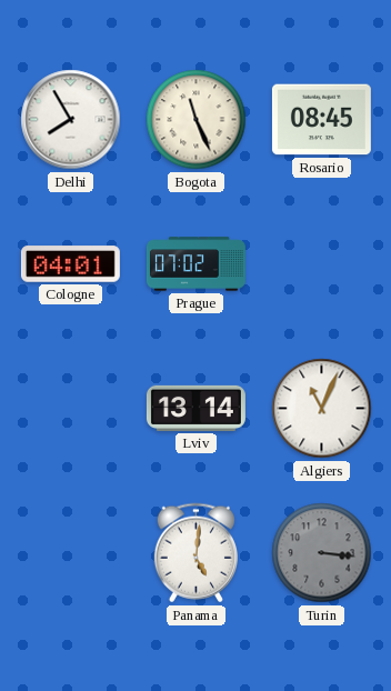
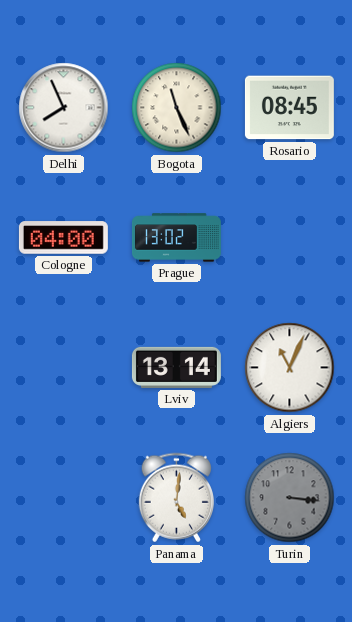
Delhi: 7:55 -> 7:56 (64, 108)
Cologne: 04:01 -> 04:00 (63, 238)
Prague: 07:02 -> 13:02 (176, 238)
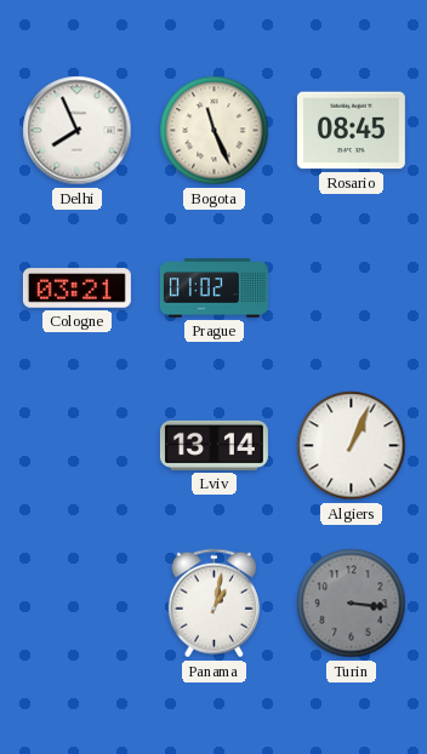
Cologne: 04:00 -> 03:21 (76, 289)
Prague: 13:02 -> 01:02 (213, 289)
Algiers: 11:04 -> 1:04 (352, 446)
Panama: 5:01 -> 1:02 (213, 604)
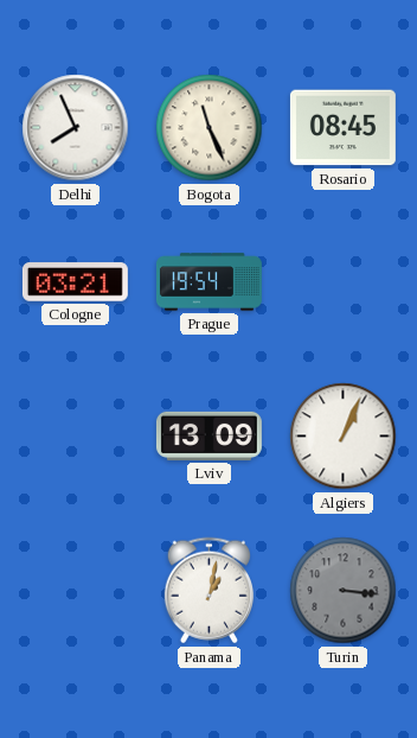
Prague: 01:02 -> 19:54 (208, 282)
Lviv: 13:14 -> 13:09 (208, 435)
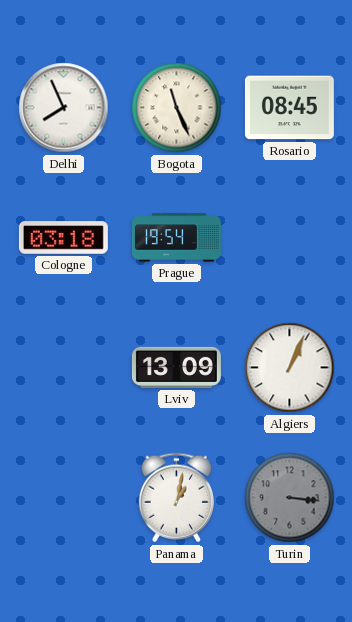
Cologne: 03:21 -> 03:18 (63, 238)
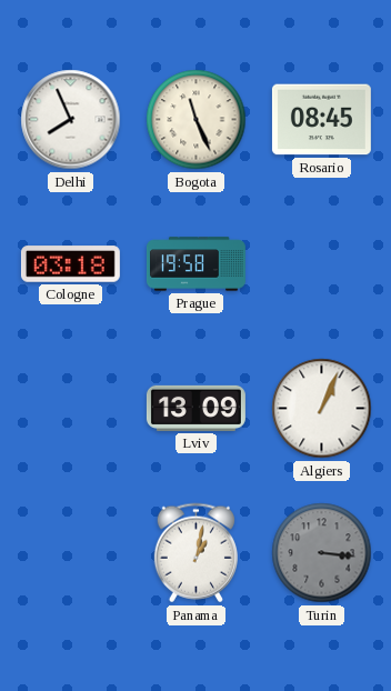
Prague: 19:54 -> 19:58 (195, 264)
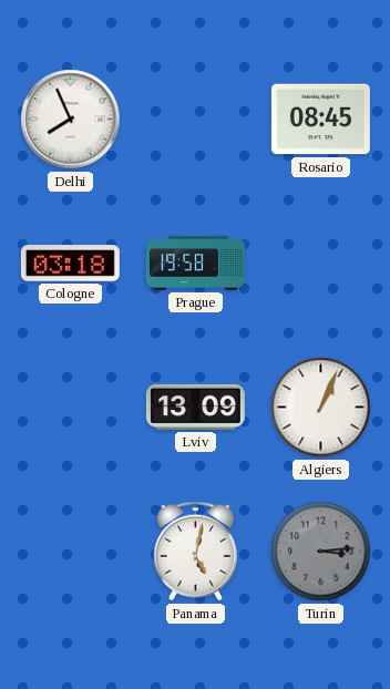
Bogota: 11:26 -> none (197, 120)
Panama: 1:02 -> 5:02 (195, 552)
Turin: 3:16 -> 3:14 (321, 552)
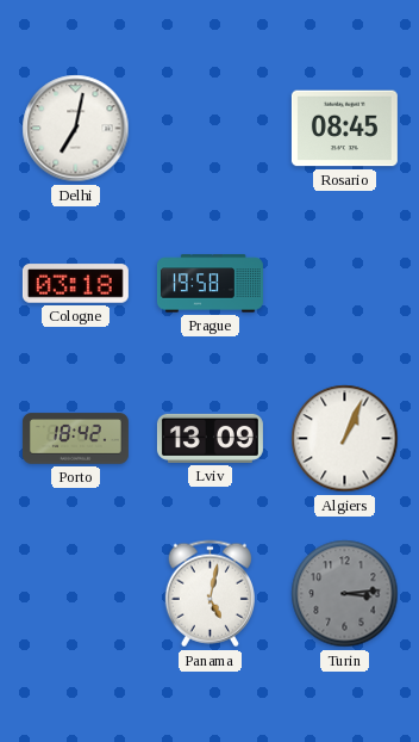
Delhi: 7:56 -> 7:02 (76, 129)
Porto: none -> 18:42 (75, 439)
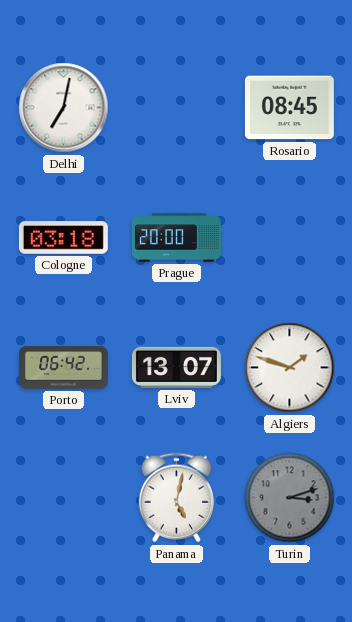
Prague: 19:58 -> 20:00 (176, 238)
Porto: 18:42 -> 06:42 (63, 368)
Lviv: 13:09 -> 13:07 (176, 367)
Algiers: 1:04 -> 1:48 (290, 368)
Turin: 3:14 -> 3:12 (290, 498)
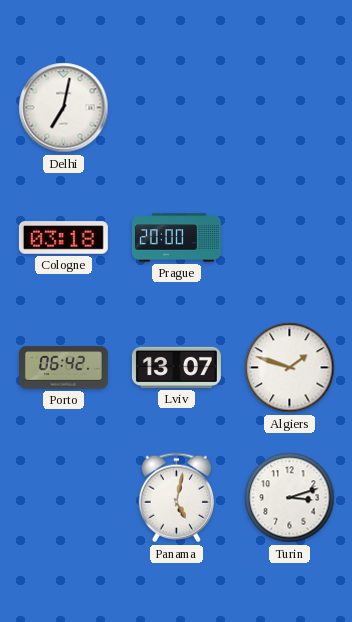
Rosario: 08:45 -> none (289, 108)
Turin dial: grey -> white (290, 498)
